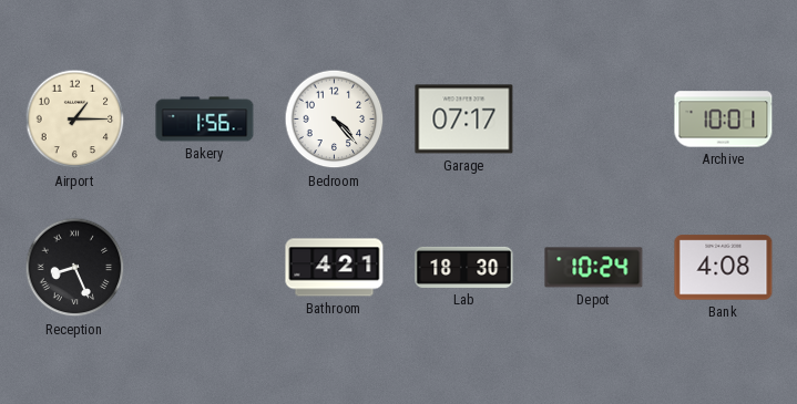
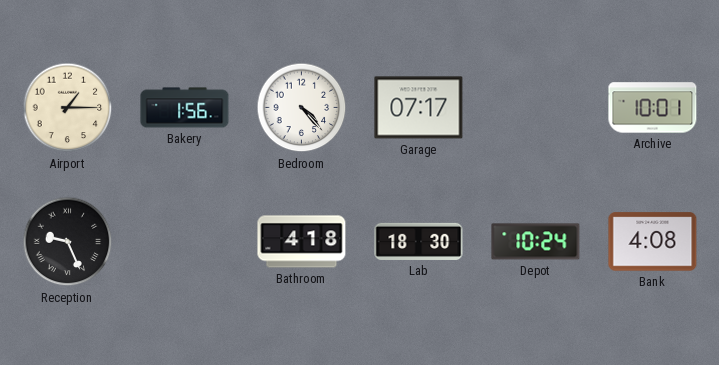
Reception: 8:26 -> 9:26 (68, 242)
Bathroom: 4:21 -> 4:18 (302, 242)
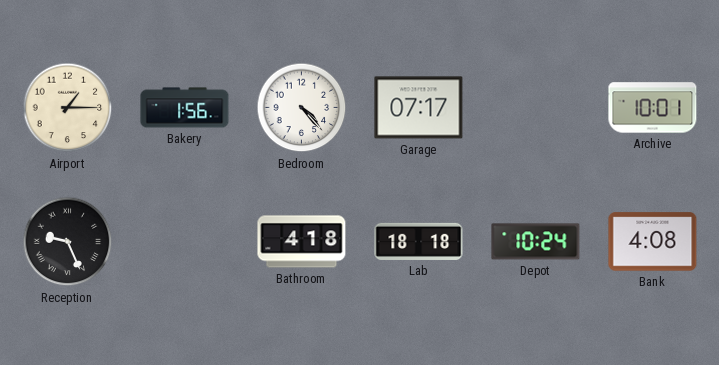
Lab: 18:30 -> 18:18 (419, 241)
